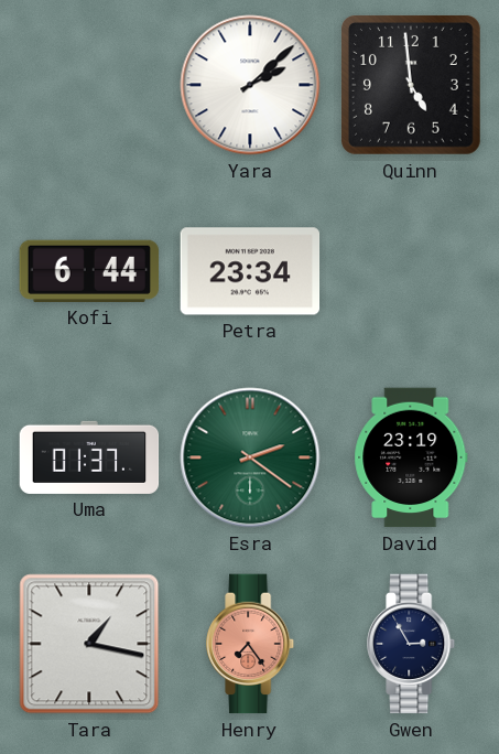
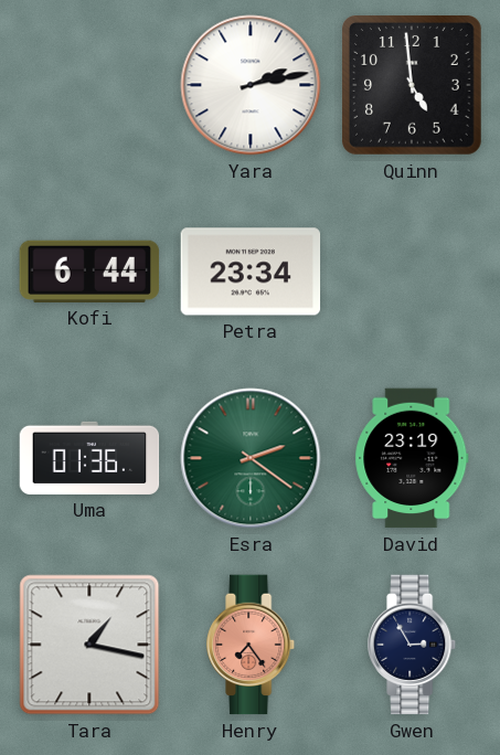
Yara: 2:08 -> 2:13 (251, 85)
Uma: 01:37 -> 01:36 (89, 458)
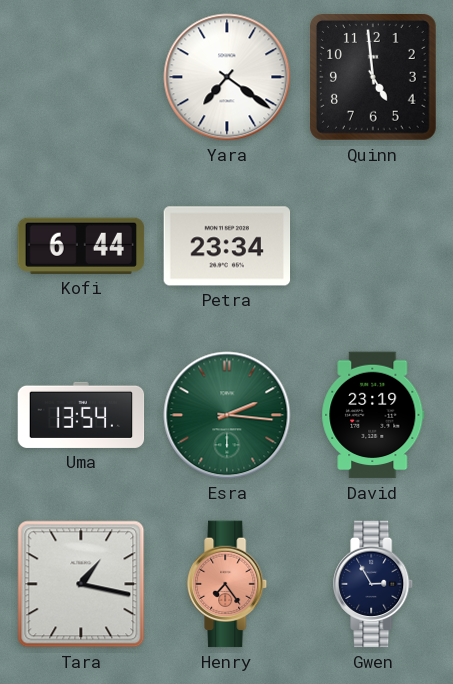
Yara: 2:13 -> 7:21 (227, 77)
Uma: 01:36 -> 13:54 (81, 415)
Esra: 2:21 -> 2:16 (227, 415)
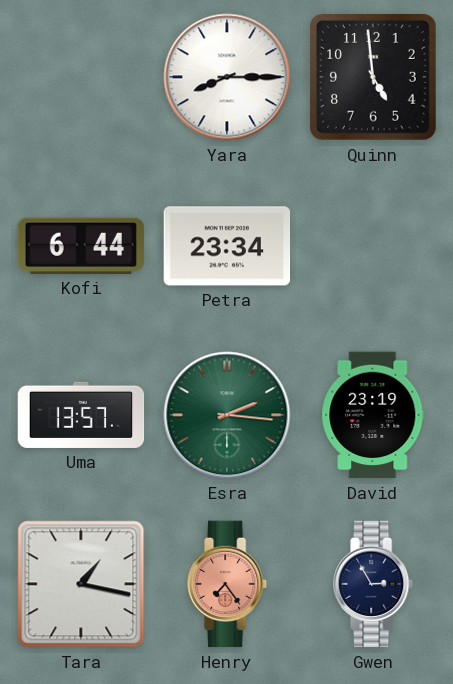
Yara: 7:21 -> 8:15 (227, 77)
Uma: 13:54 -> 13:57 (81, 415)
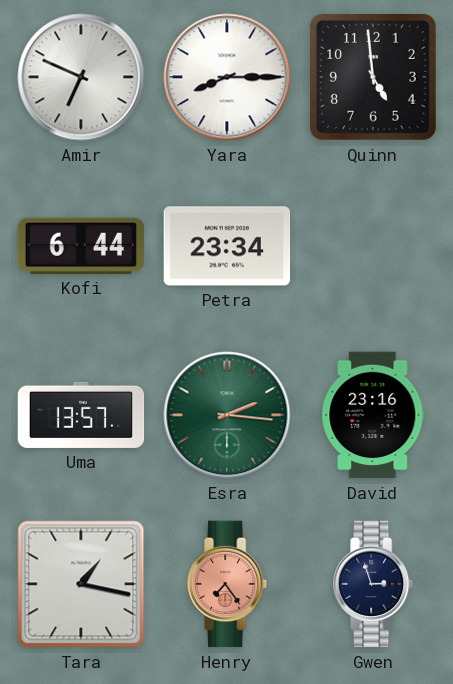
Amir: none -> 6:49 (81, 77)
David: 23:19 -> 23:16 (373, 415)
Gwen: 2:55 -> 2:57 (374, 584)
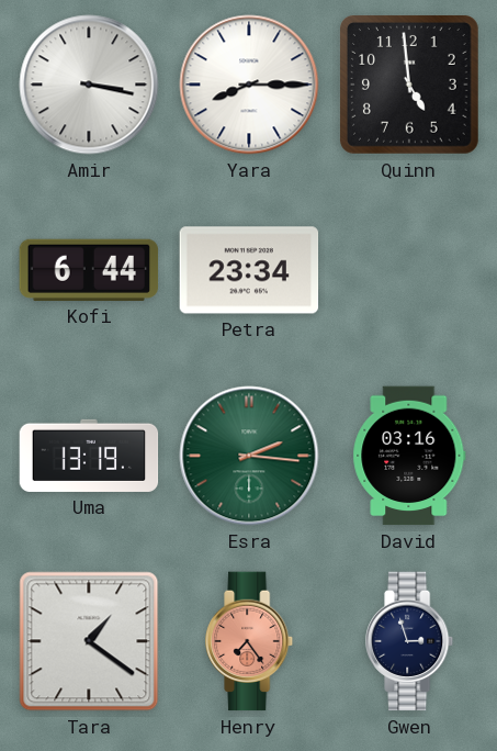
Amir: 6:49 -> 3:17 (89, 85)
Uma: 13:57 -> 13:19 (89, 456)
David: 23:16 -> 03:16 (409, 456)
Tara: 1:17 -> 1:21 (89, 641)
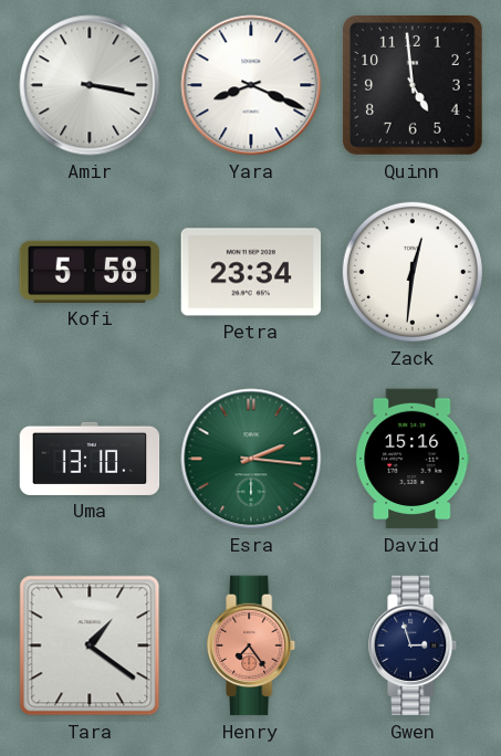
Yara: 8:15 -> 8:19 (251, 85)
Kofi: 6:44 -> 5:58 (90, 272)
Zack: none -> 12:31 (413, 272)
Uma: 13:19 -> 13:10 (90, 459)
David: 03:16 -> 15:16 (413, 459)
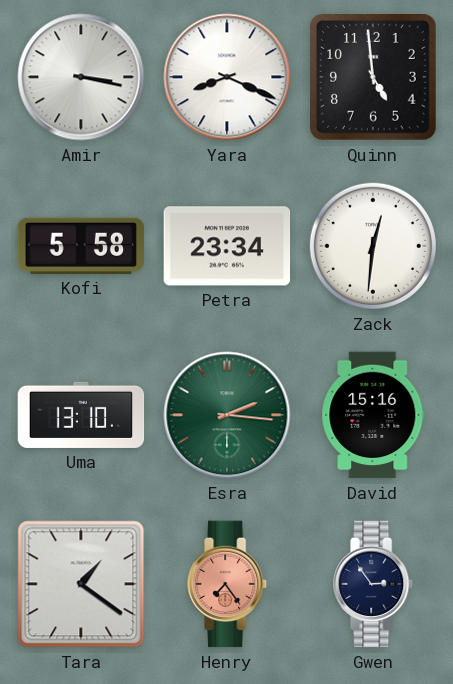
Gwen: 2:57 -> 2:54 (374, 584)
